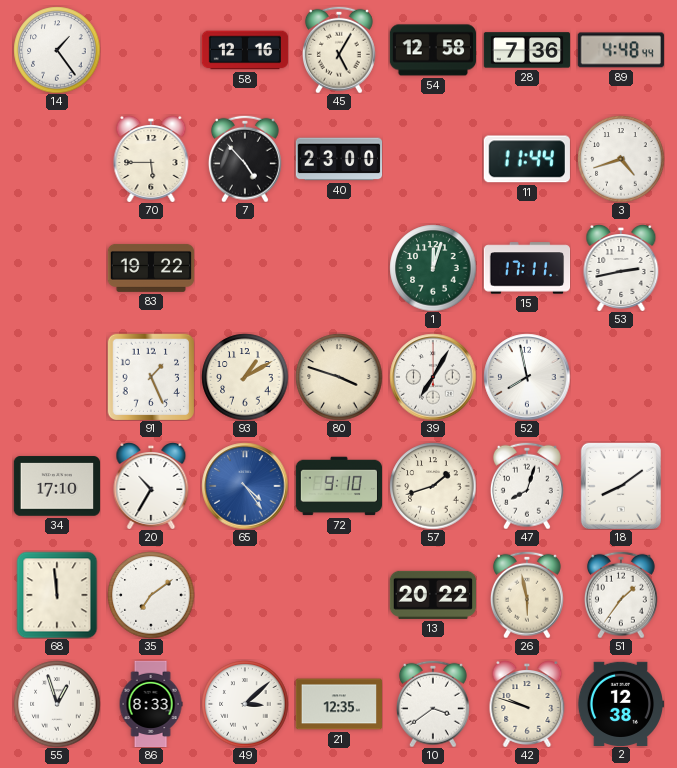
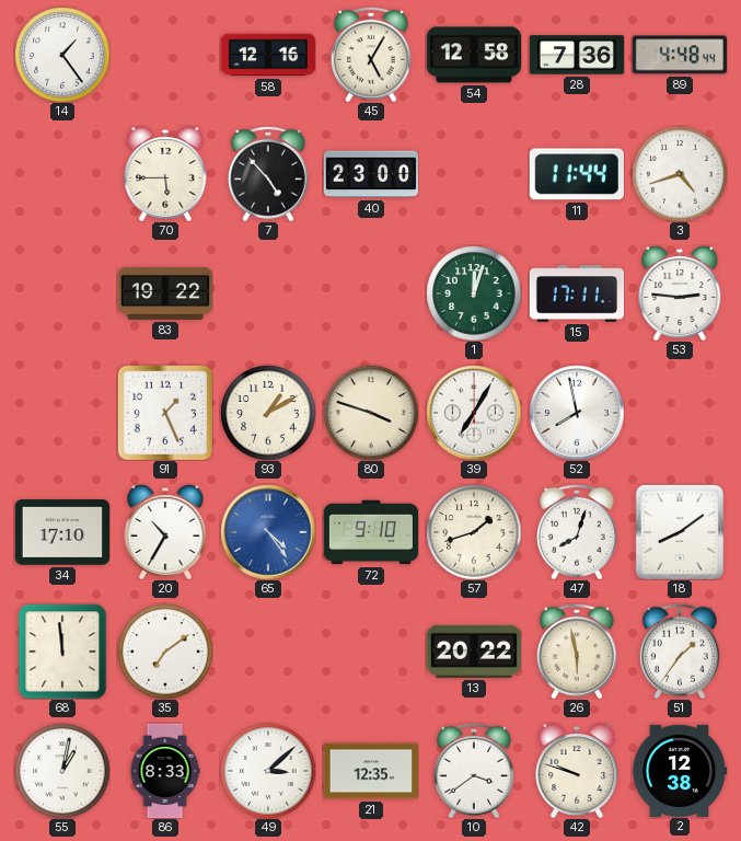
53: 2:43 -> 2:46 (680, 293)
55: 12:57 -> 1:02 (62, 771)
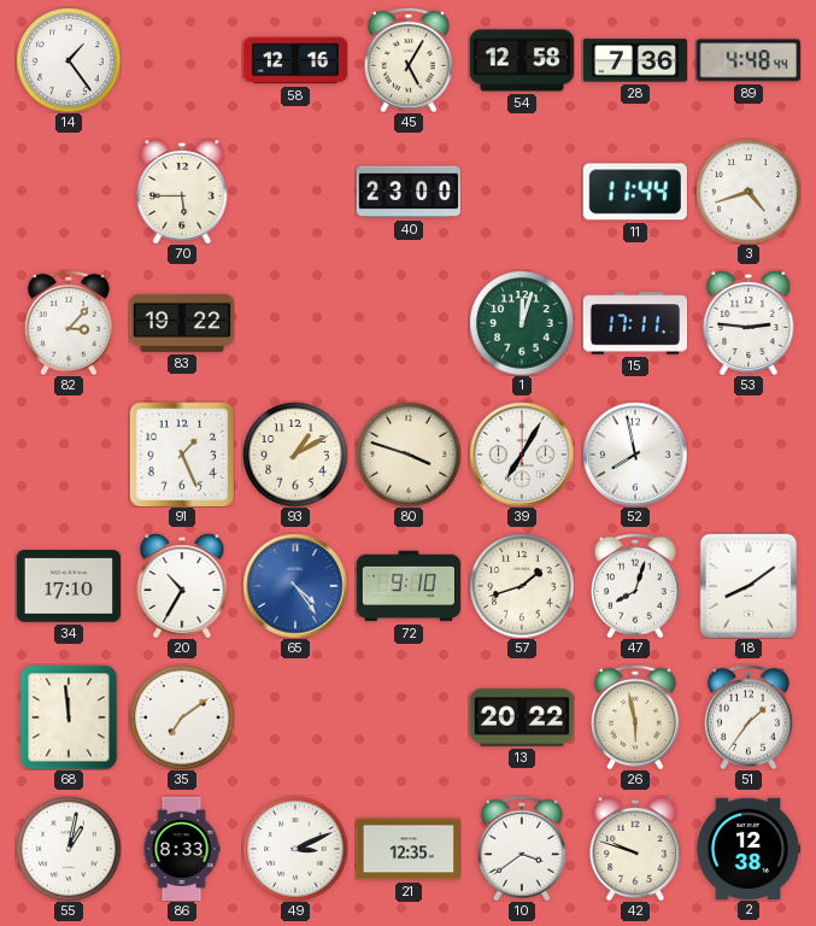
7: 4:53 -> none (268, 174)
82: none -> 3:07 (69, 323)
49: 3:08 -> 3:11 (295, 849)
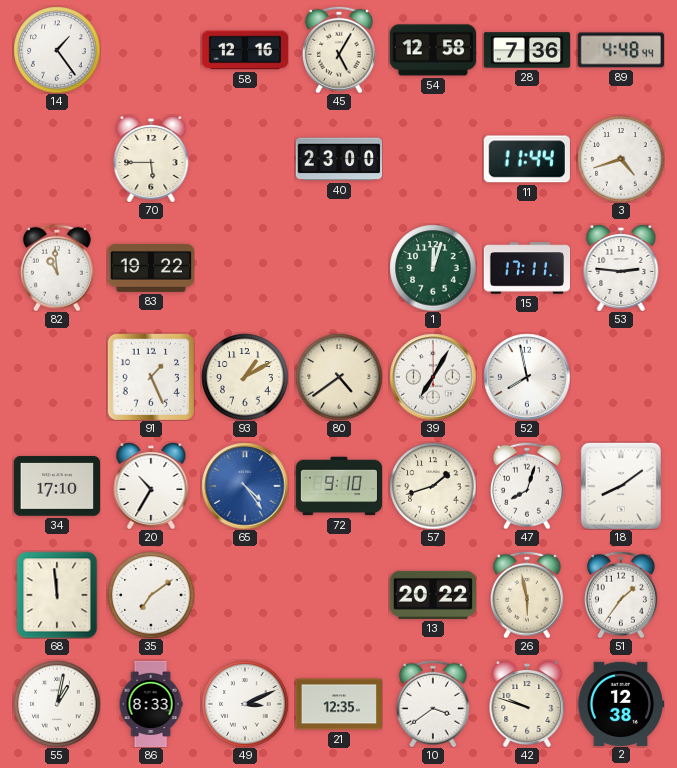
82: 3:07 -> 10:59 (57, 268)
80: 3:48 -> 4:39 (339, 377)
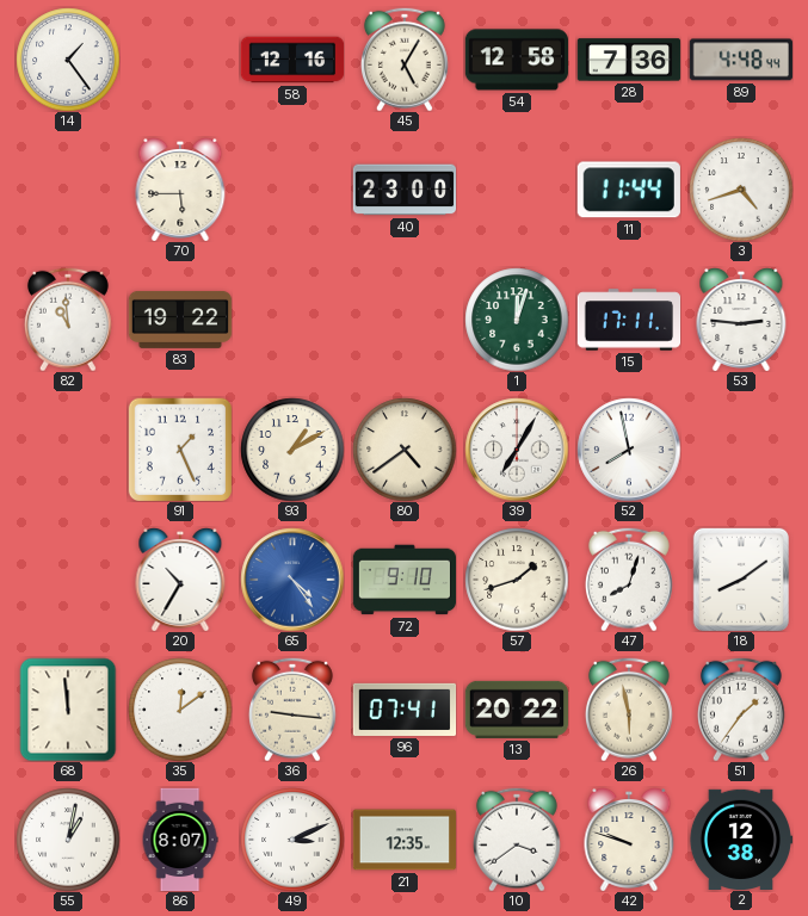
34: 17:10 -> none (56, 486)
35: 7:09 -> 12:09 (180, 710)
36: none -> 9:16 (292, 710)
96: none -> 07:41 (405, 710)
86: 8:33 -> 8:07 (180, 840)
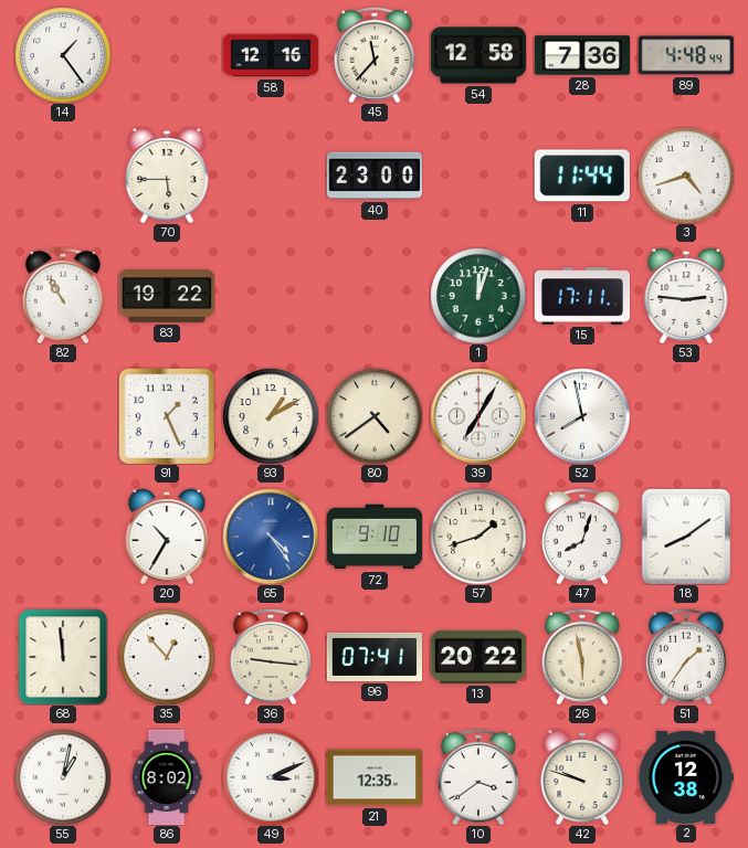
45: 5:05 -> 11:37 (375, 55)
82: 10:59 -> 10:55 (63, 296)
35: 12:09 -> 12:53 (167, 657)
86: 8:07 -> 8:02 (167, 777)
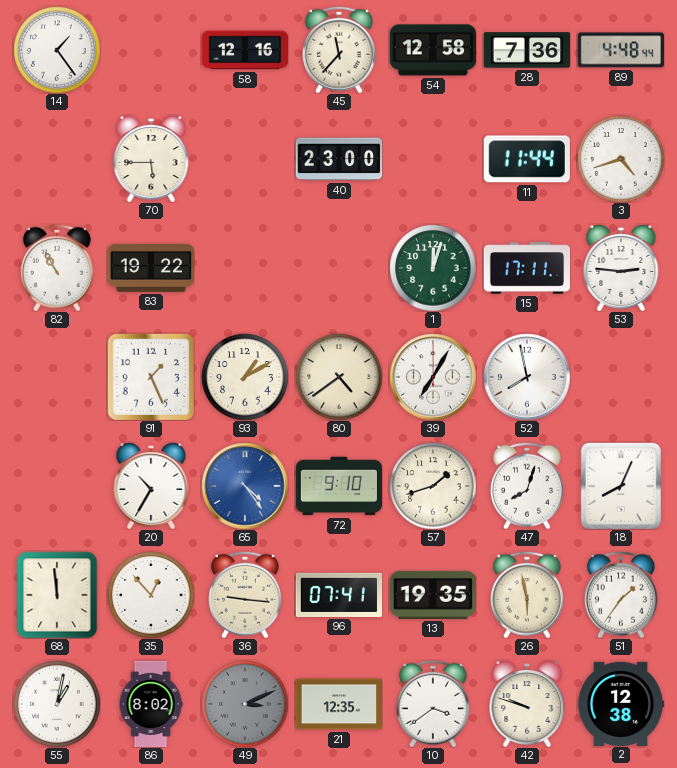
18: 8:09 -> 8:04 (621, 486)
13: 20:22 -> 19:35 (432, 595)
49 dial: white -> grey (245, 704)
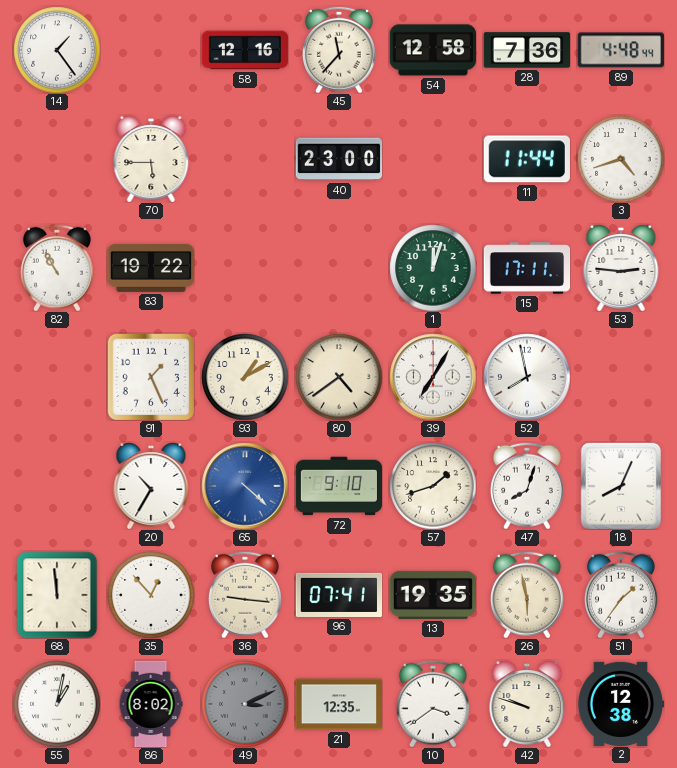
65: 4:24 -> 4:22 (245, 486)
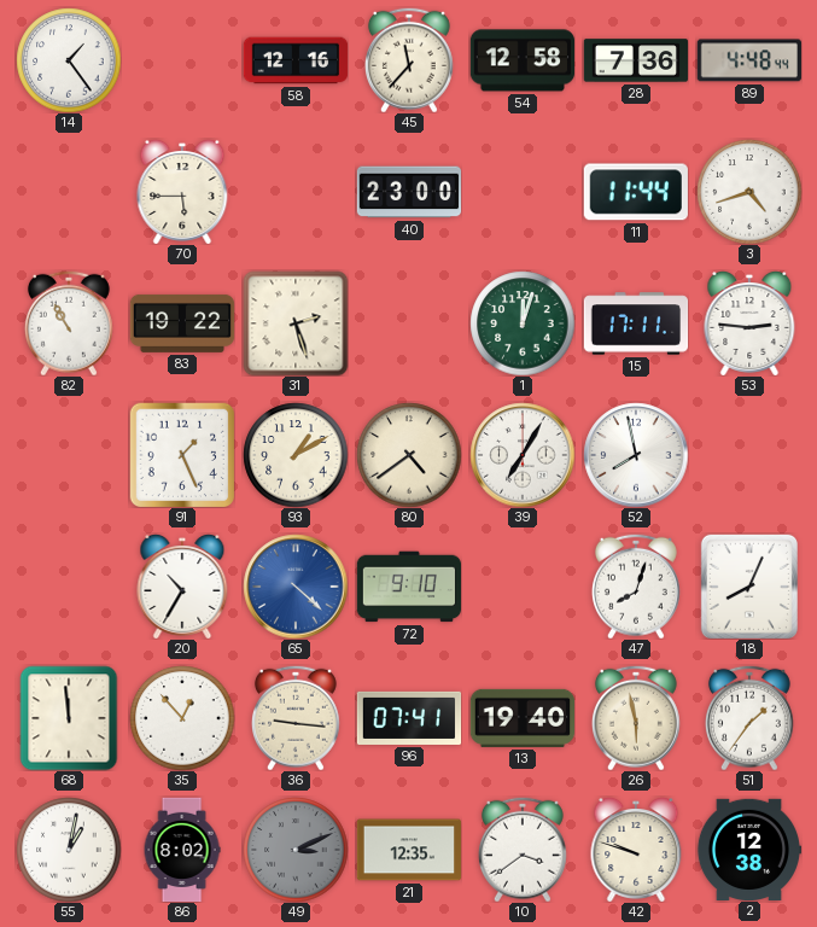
31: none -> 2:27 (296, 323)
57: 1:42 -> none (433, 486)
13: 19:35 -> 19:40 (521, 718)
